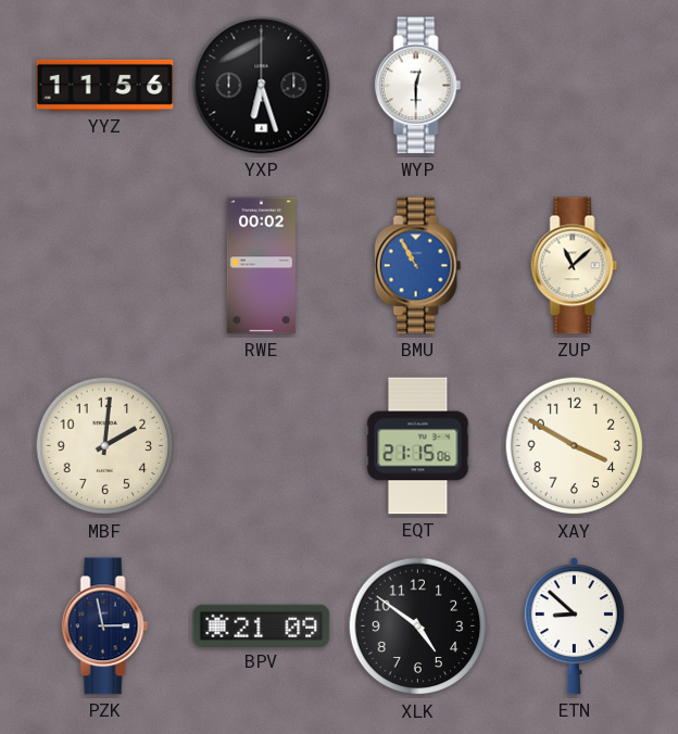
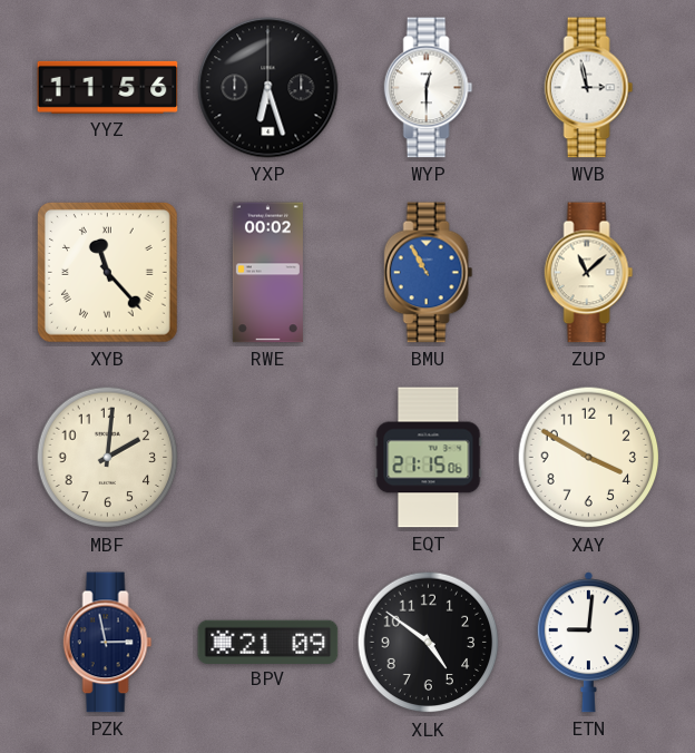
WVB: none -> 2:58 (589, 88)
XYB: none -> 11:23 (108, 273)
ETN: 8:52 -> 9:01 (588, 643)
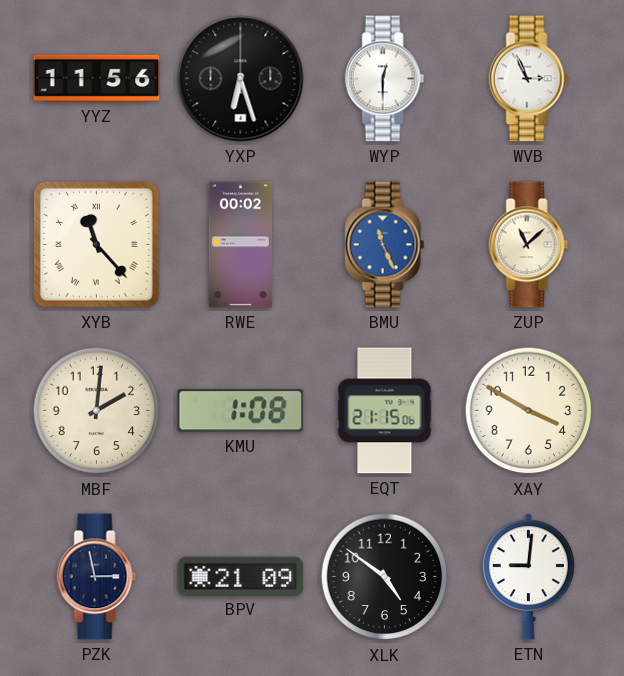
WVB: 2:58 -> 2:56 (529, 79)
BMU: 10:55 -> 11:26 (385, 245)
KMU: none -> 1:08 (241, 411)
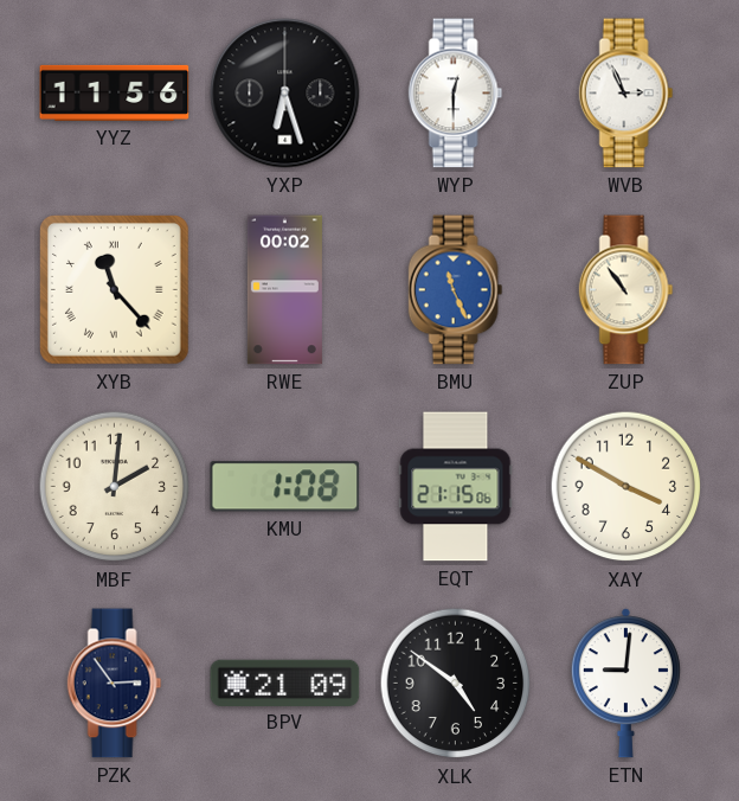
ZUP: 11:08 -> 10:54 (626, 290)
PZK: 2:58 -> 2:54 (115, 684)
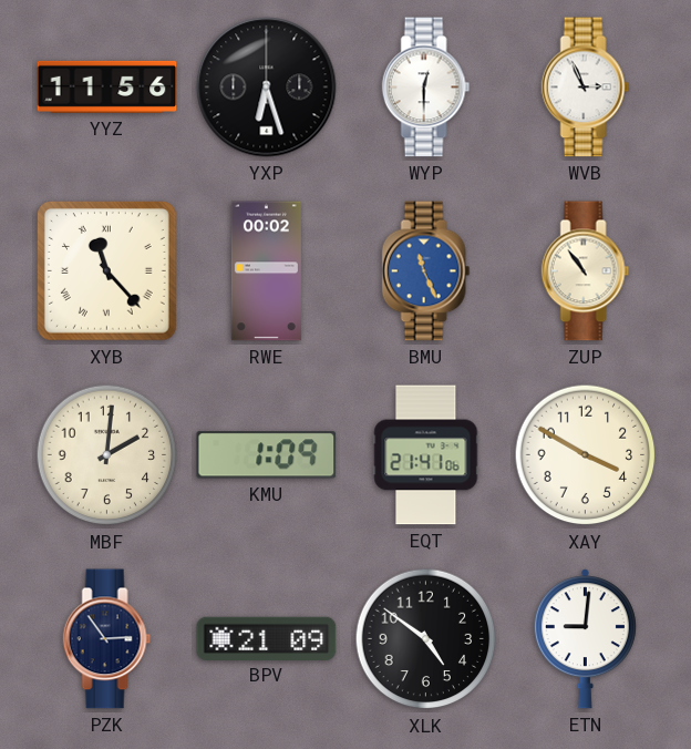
KMU: 1:08 -> 1:09 (267, 455)
EQT: 21:15 -> 21:41 (426, 455)
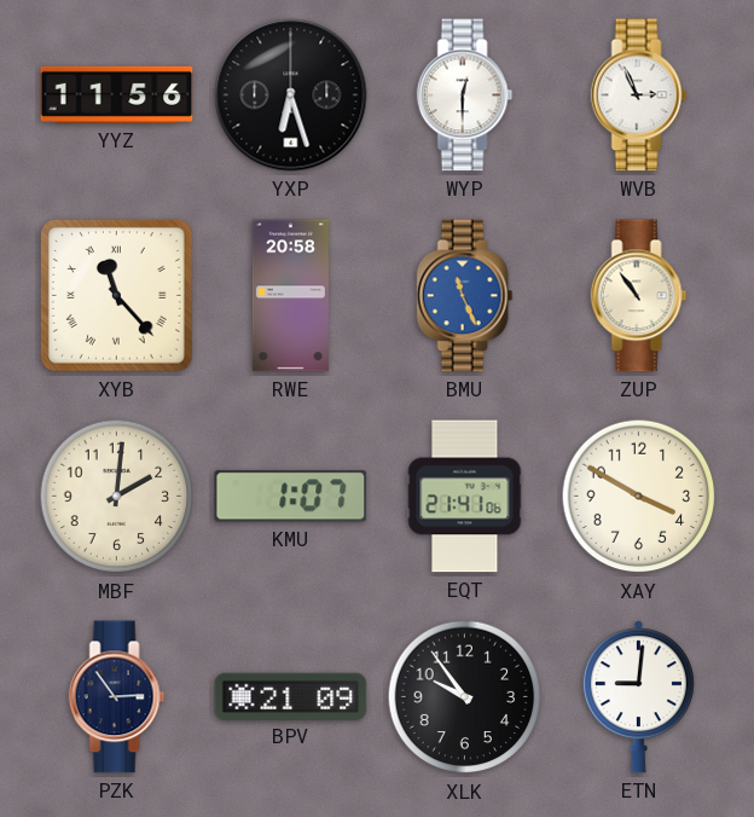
RWE: 00:02 -> 20:58 (290, 296)
KMU: 1:09 -> 1:07 (291, 497)
XLK: 4:51 -> 9:54 (465, 697)
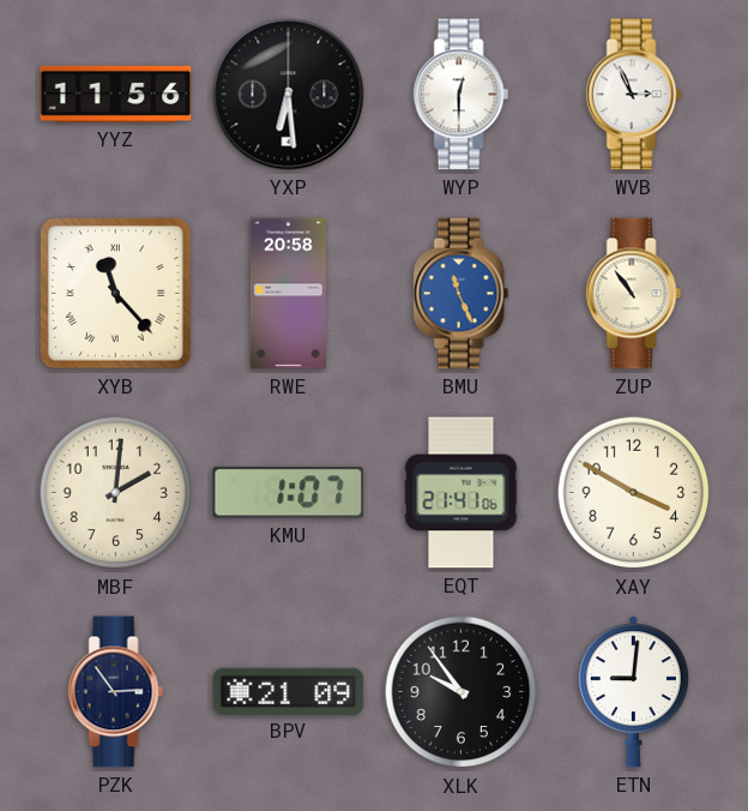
YXP: 6:27 -> 6:29 (289, 95)
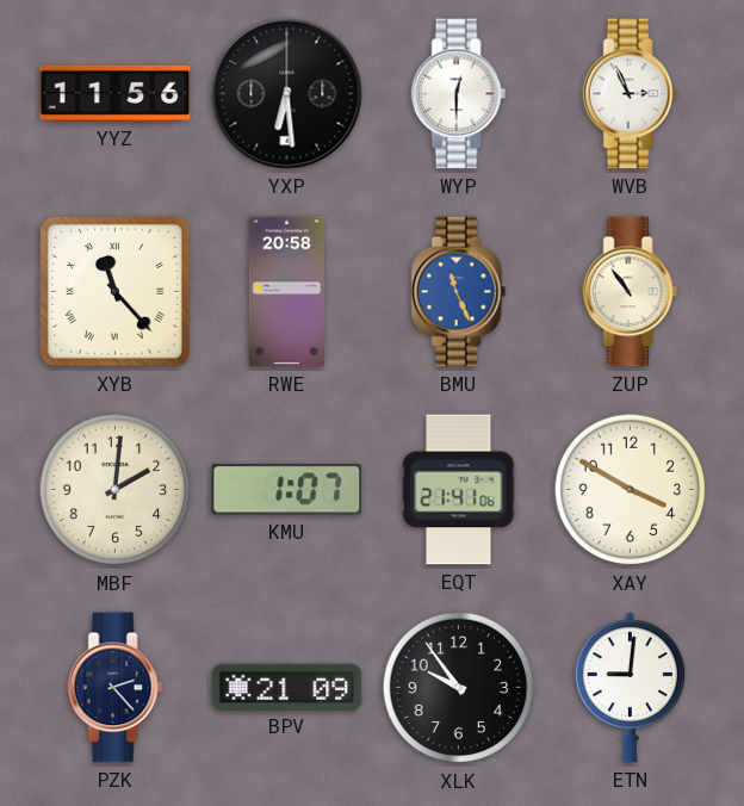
PZK: 2:54 -> 2:23 (116, 688)
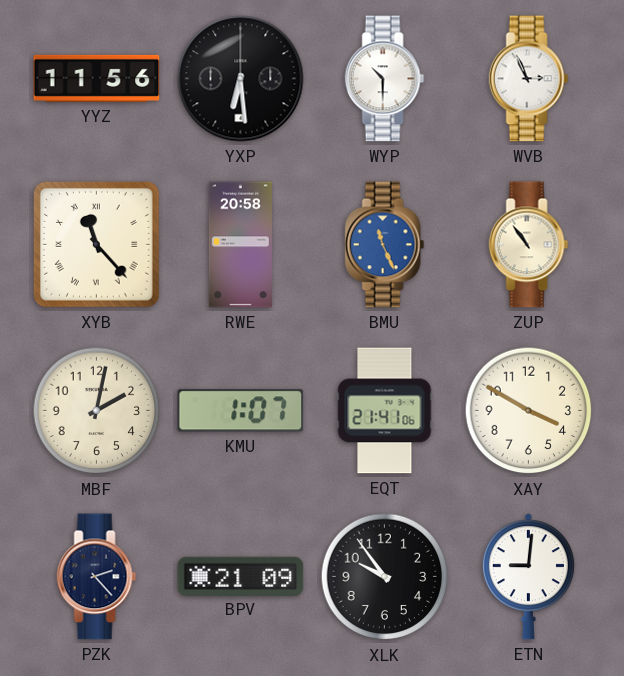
WYP: 12:30 -> 10:30 (385, 79)
MBF: 2:01 -> 2:02 (97, 411)
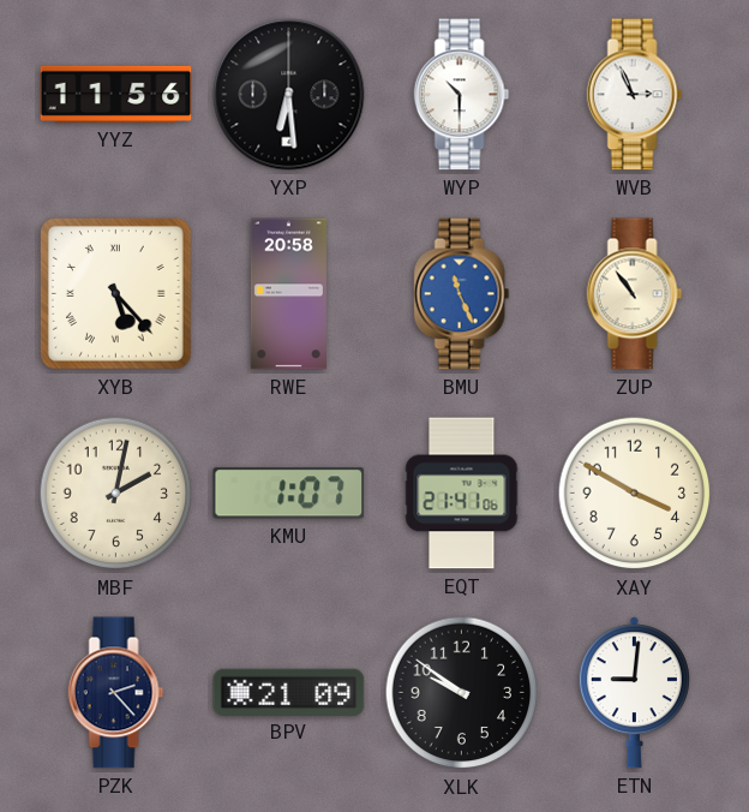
XYB: 11:23 -> 5:23 (116, 294)
XLK: 9:54 -> 9:51 (462, 693)
